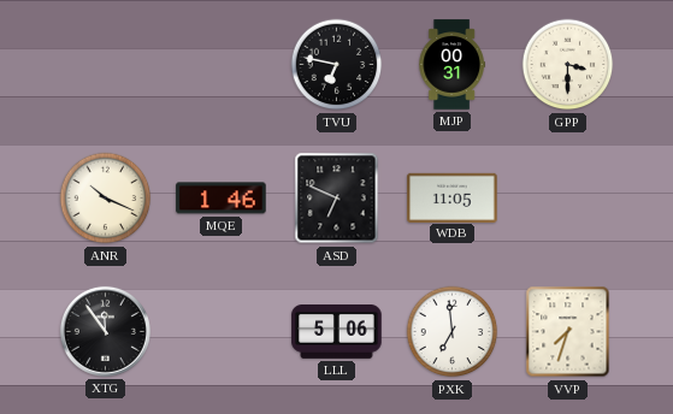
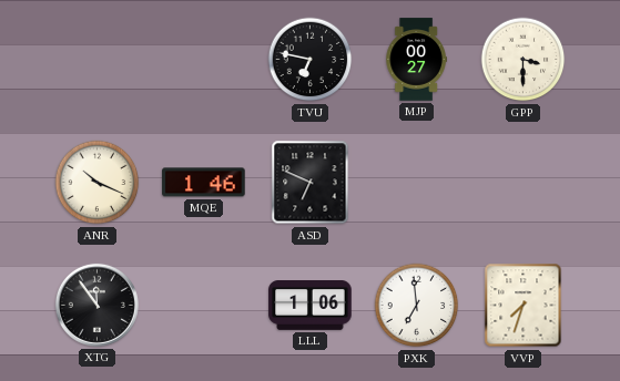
MJP: 00:31 -> 00:27 (416, 60)
WDB: 11:05 -> none (453, 197)
LLL: 5:06 -> 1:06 (311, 306)
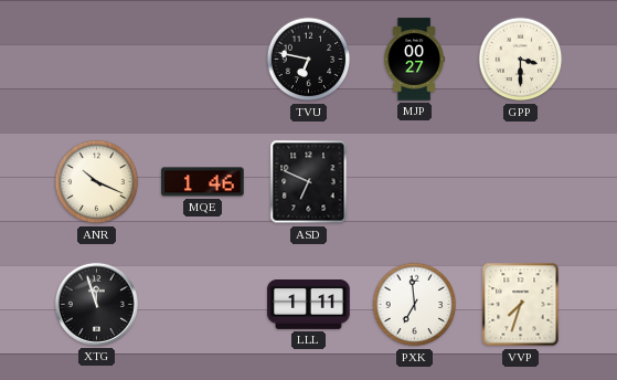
XTG: 11:54 -> 11:57 (96, 304)
LLL: 1:06 -> 1:11 (309, 305)
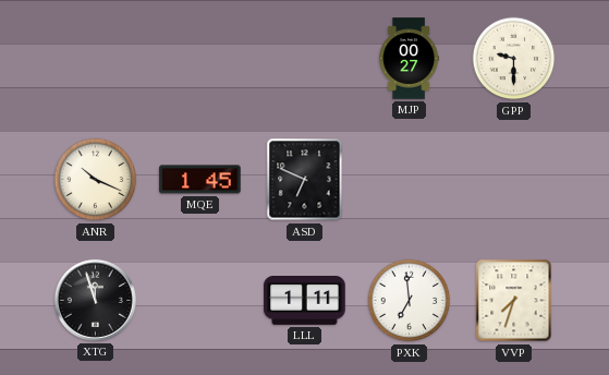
TVU: 6:47 -> none (309, 60)
GPP: 3:30 -> 9:30 (514, 59)
MQE: 1:46 -> 1:45 (200, 180)
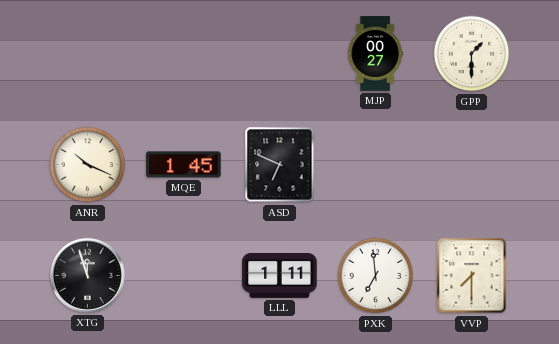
GPP: 9:30 -> 1:30 (472, 54)
VVP: 7:33 -> 7:30 (472, 276)
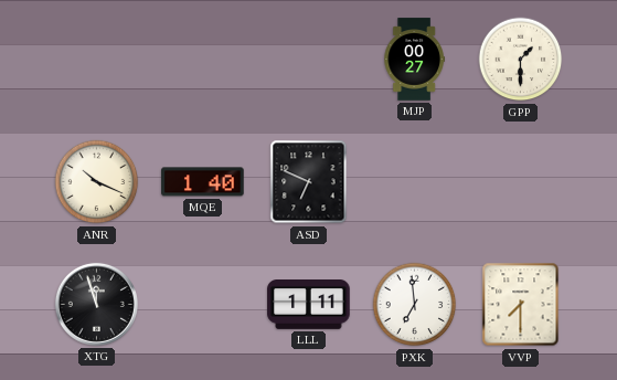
MQE: 1:45 -> 1:40 (203, 182)
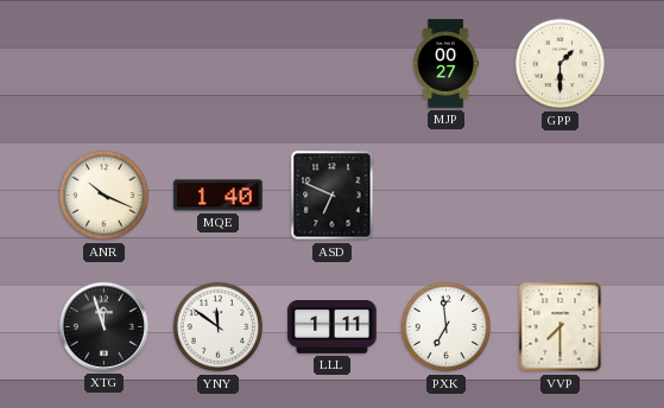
YNY: none -> 11:51 (219, 327)
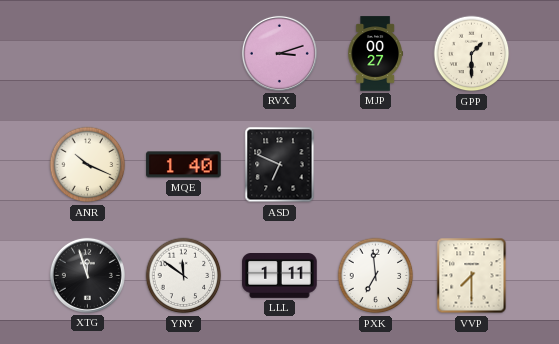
RVX: none -> 3:12 (279, 53)
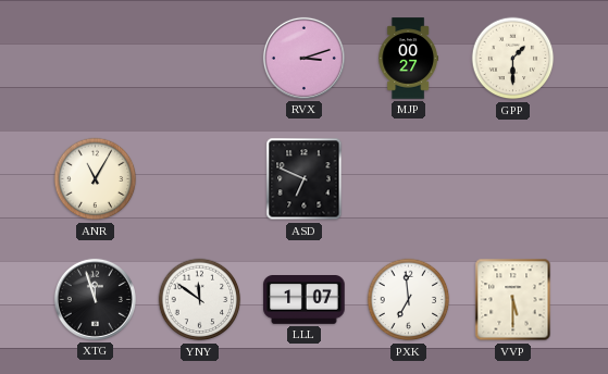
ANR: 10:19 -> 11:05 (96, 179)
MQE: 1:40 -> none (184, 165)
LLL: 1:11 -> 1:07 (305, 300)
VVP: 7:30 -> 5:30 (513, 300)
